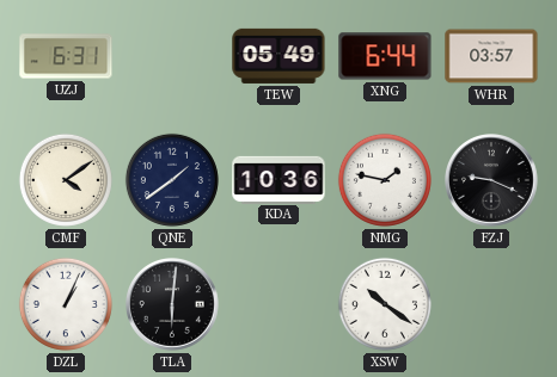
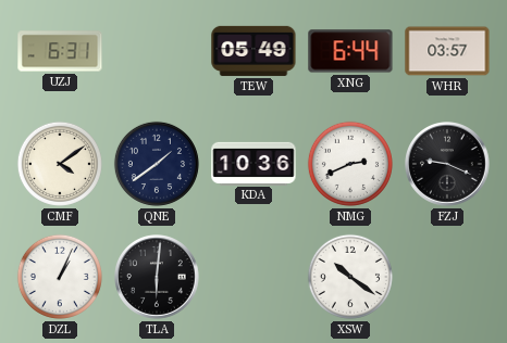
NMG: 1:47 -> 2:41 (350, 164)
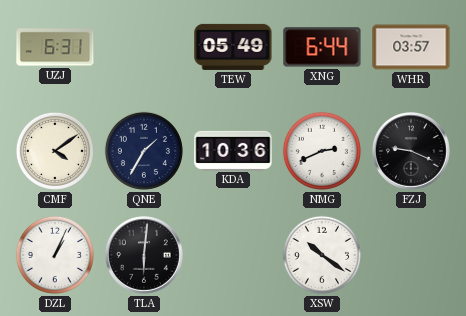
QNE: 1:39 -> 1:35 (144, 151)
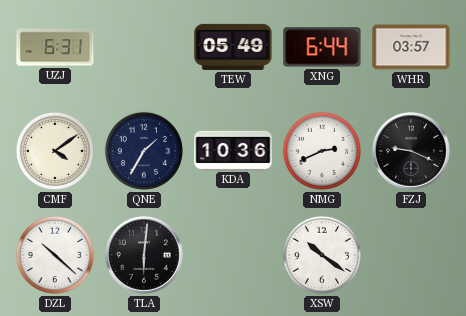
DZL: 1:04 -> 10:22 (55, 255)
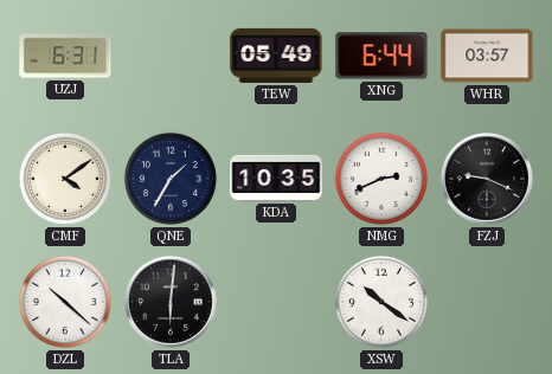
KDA: 10:36 -> 10:35 (276, 178)
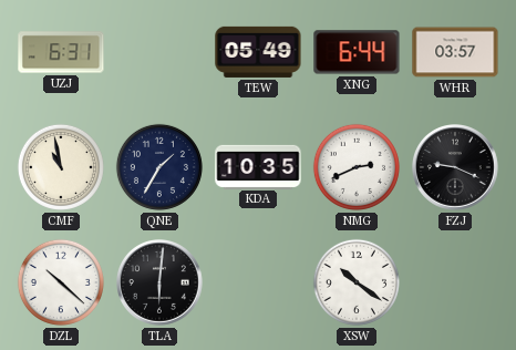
CMF: 4:09 -> 10:58 (61, 167)
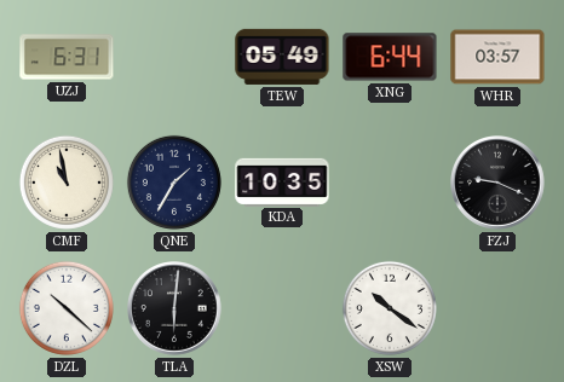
NMG: 2:41 -> none (357, 167)
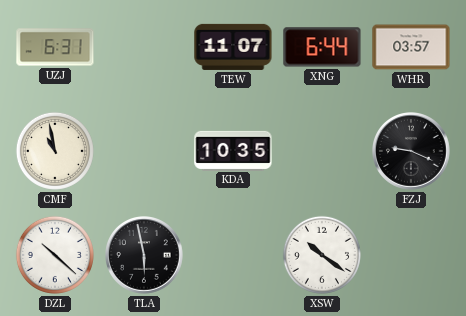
TEW: 05:49 -> 11:07 (233, 47)
QNE: 1:35 -> none (174, 183)
TLA: 6:01 -> 5:58 (145, 256)
